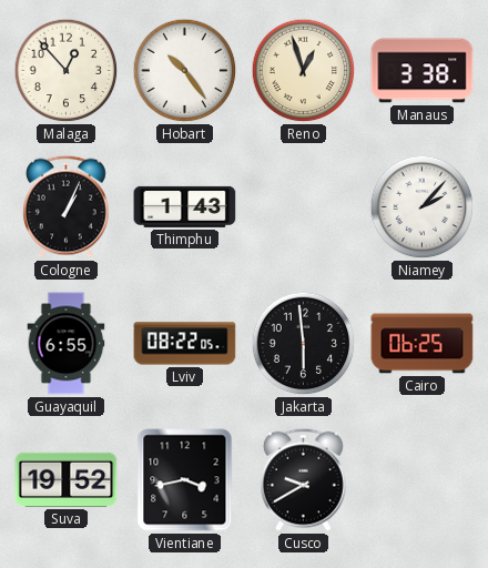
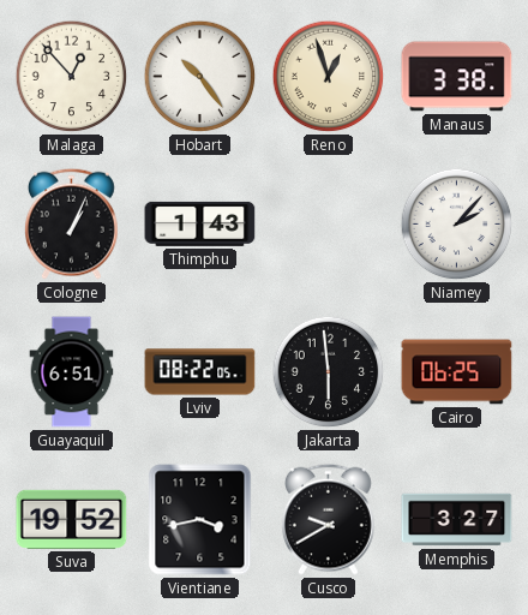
Guayaquil: 6:55 -> 6:51 (72, 372)
Memphis: none -> 3:27 (457, 520)
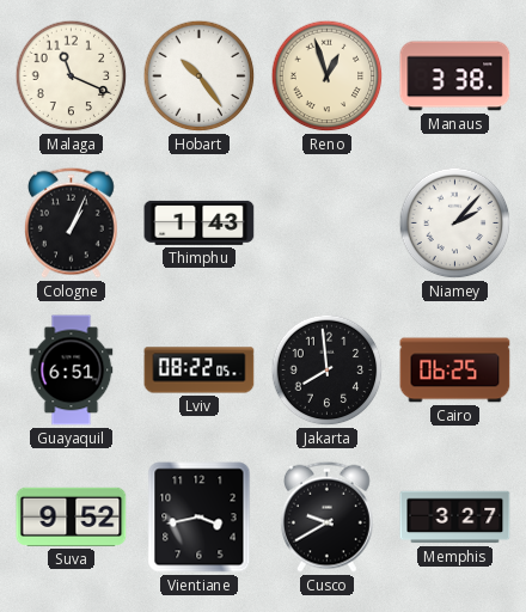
Malaga: 12:53 -> 11:19 (72, 76)
Jakarta: 5:59 -> 7:59 (328, 371)
Suva: 19:52 -> 9:52 (72, 516)
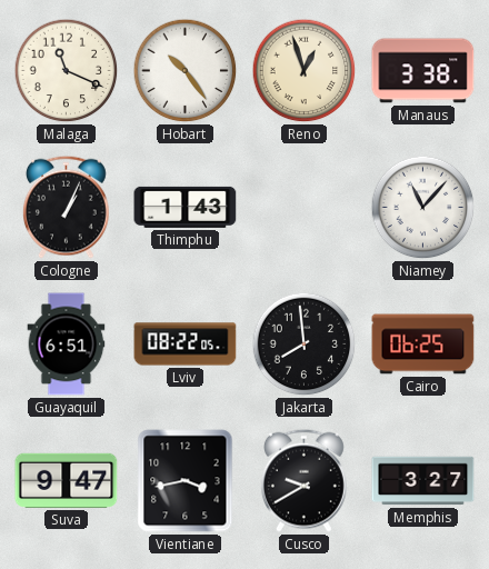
Niamey: 2:07 -> 11:07 (423, 208)
Suva: 9:52 -> 9:47 (67, 480)
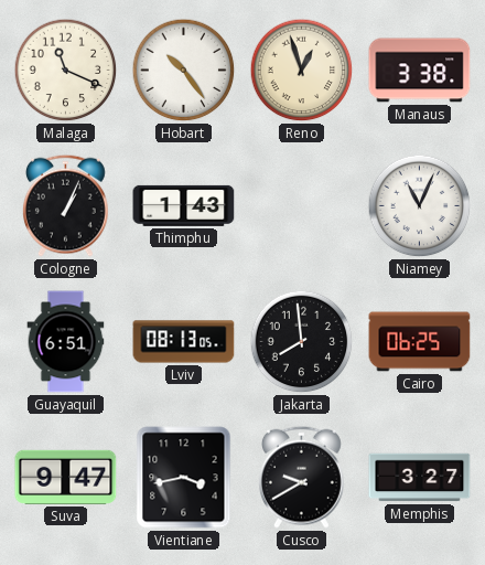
Niamey: 11:07 -> 11:04 (420, 206)
Lviv: 08:22 -> 08:13 (184, 342)
